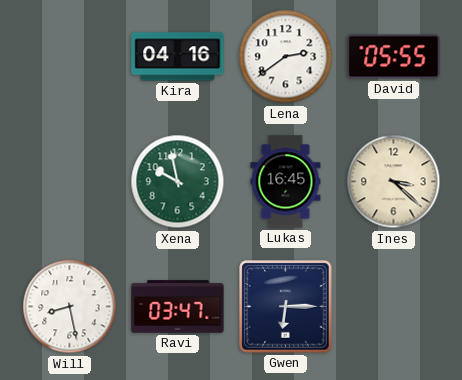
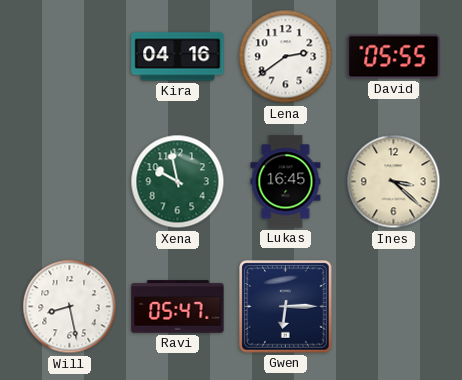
Ravi: 03:47 -> 05:47 (178, 307)
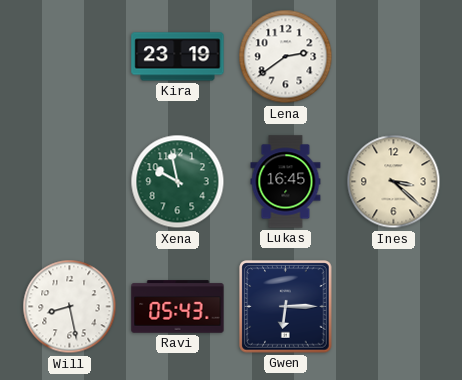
Kira: 04:16 -> 23:19 (178, 57)
David: 05:55 -> none (394, 57)
Ravi: 05:47 -> 05:43 (178, 307)
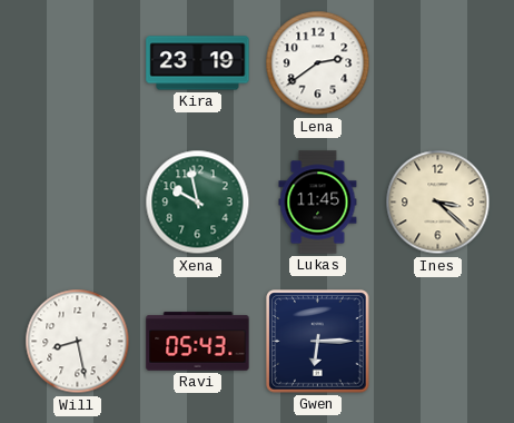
Lukas: 16:45 -> 11:45 (318, 203)
